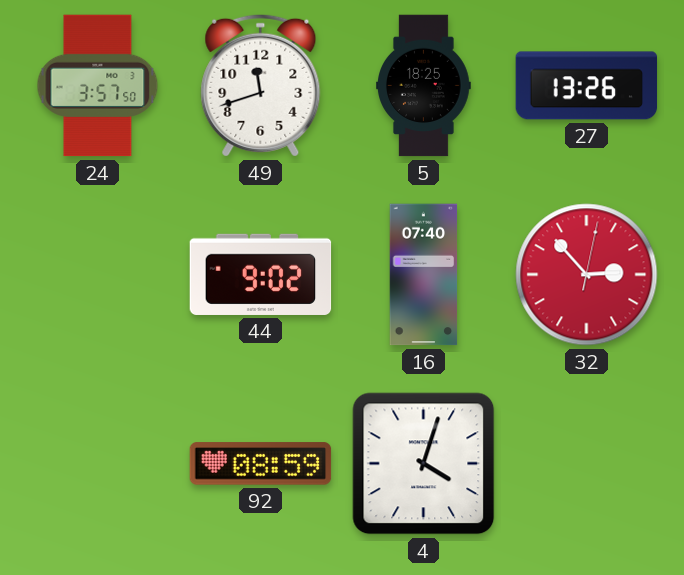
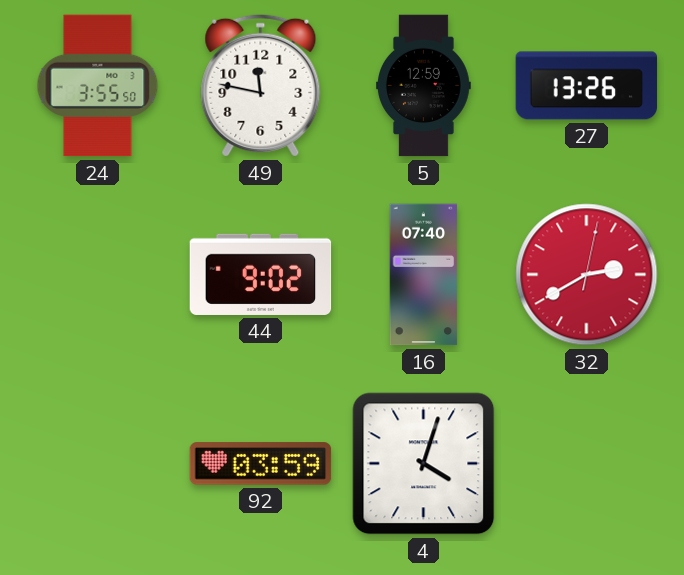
24: 3:57 -> 3:55 (98, 86)
49: 11:42 -> 11:47 (261, 85)
5: 18:25 -> 12:59 (424, 86)
32: 2:53 -> 2:40 (587, 275)
92: 08:59 -> 03:59 (261, 464)
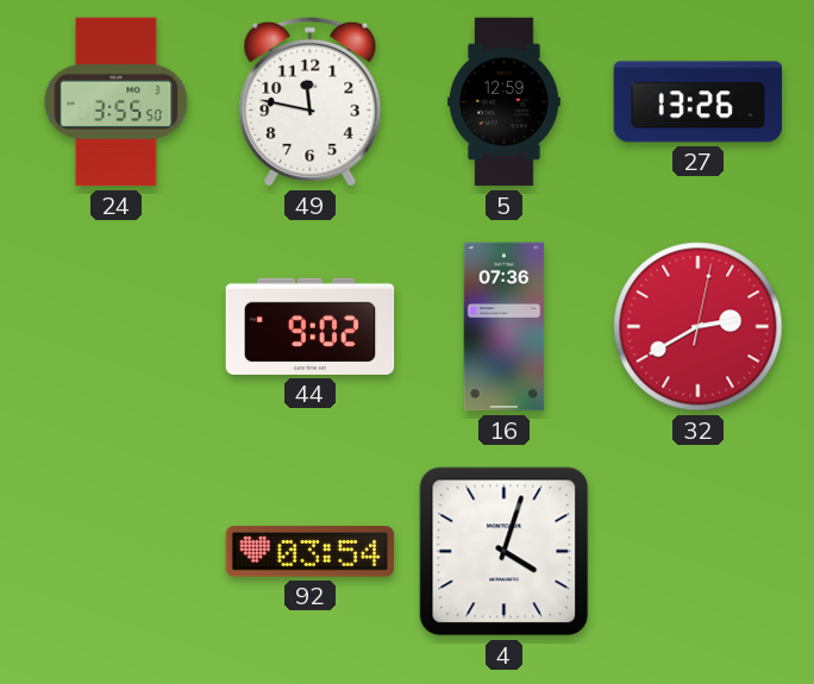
16: 07:40 -> 07:36 (505, 327)
92: 03:59 -> 03:54 (311, 552)
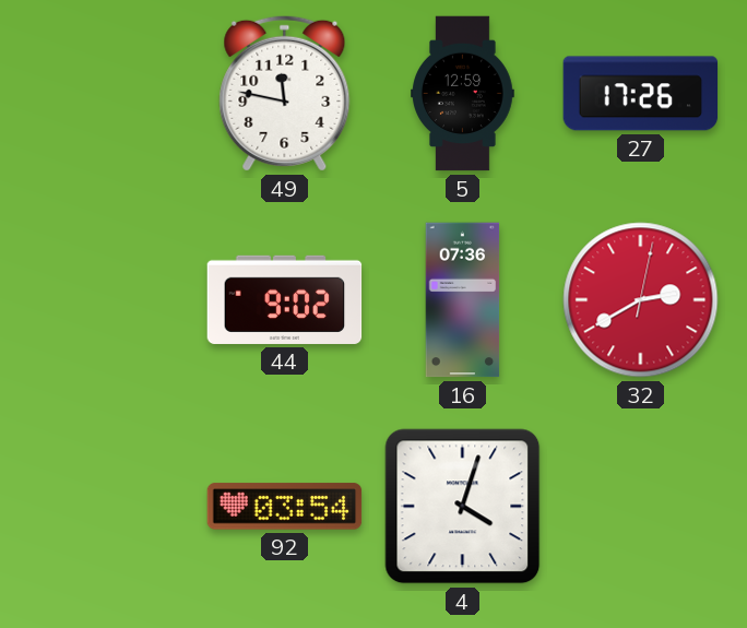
24: 3:55 -> none (117, 102)
27: 13:26 -> 17:26 (641, 94)
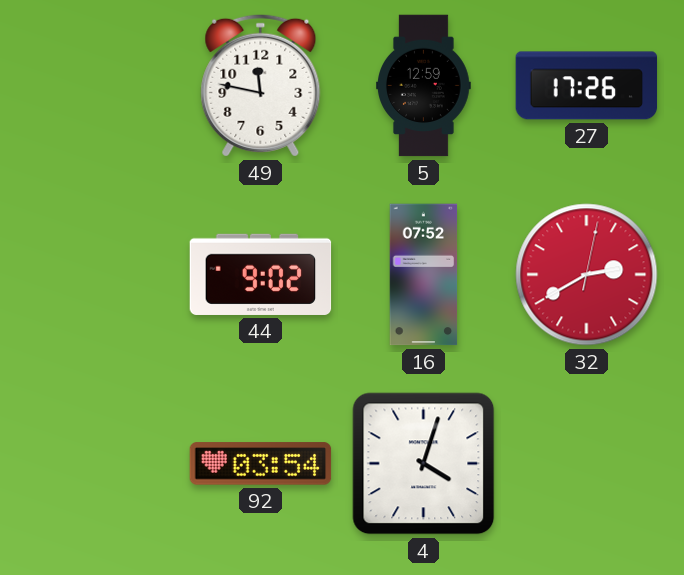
16: 07:36 -> 07:52 (424, 275)
